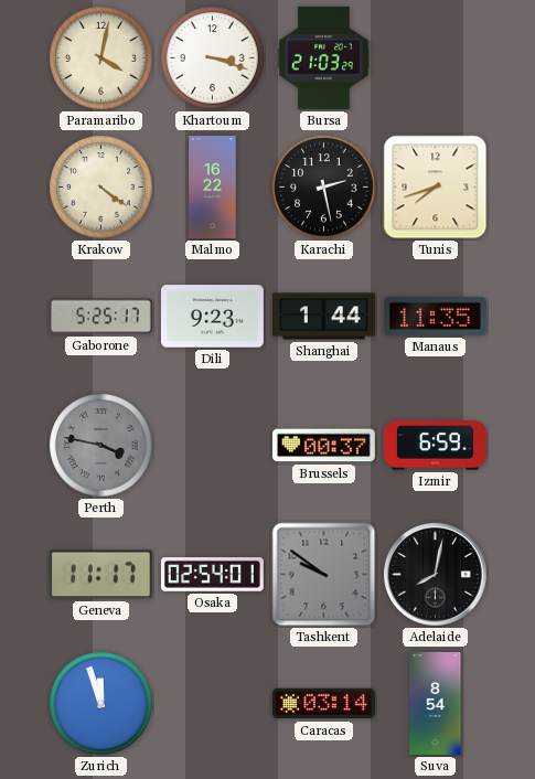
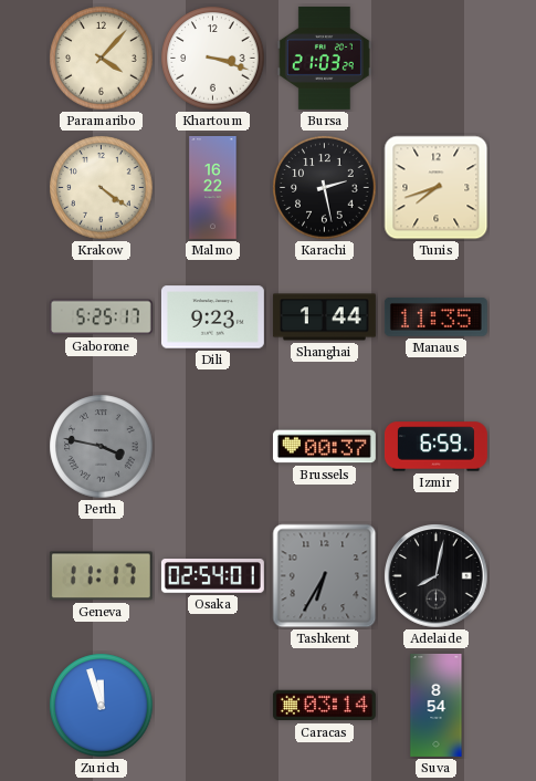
Paramaribo: 4:02 -> 4:07 (102, 59)
Tashkent: 9:51 -> 6:35 (325, 576)
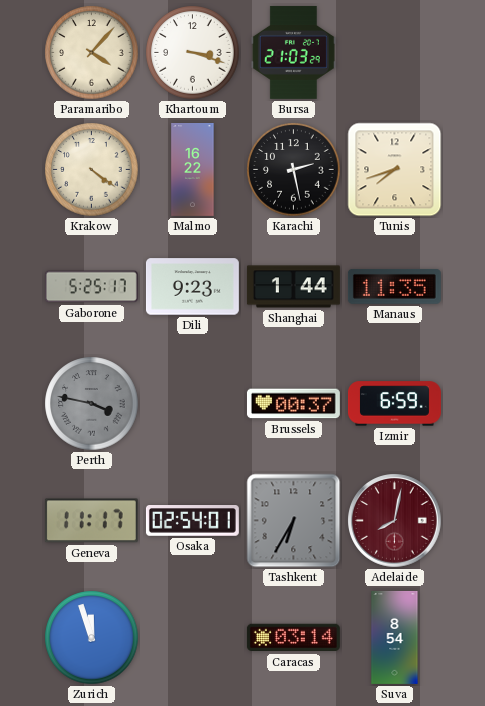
Adelaide dial: black -> burgundy (395, 521)
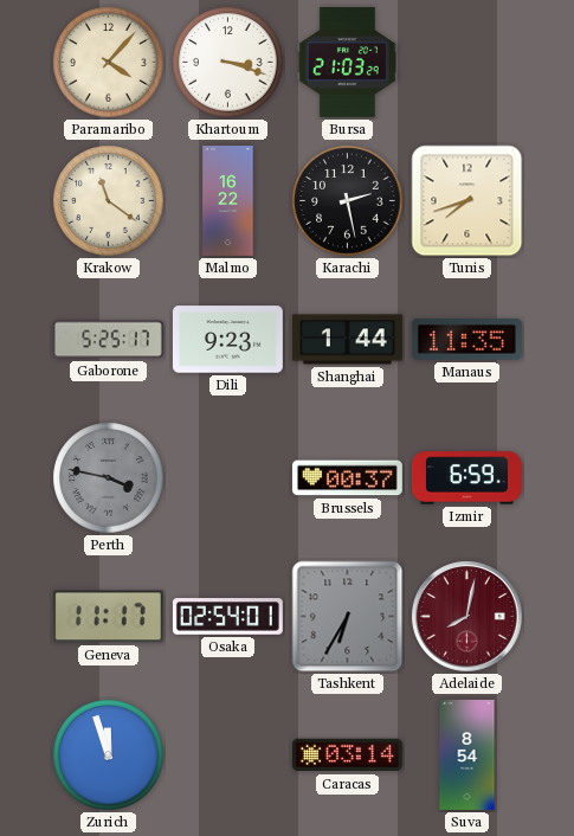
Krakow: 4:21 -> 11:21 (109, 201)
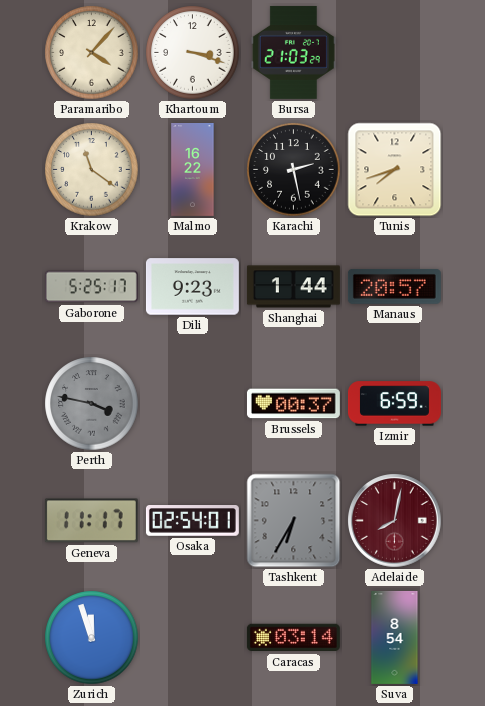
Manaus: 11:35 -> 20:57 (394, 286)
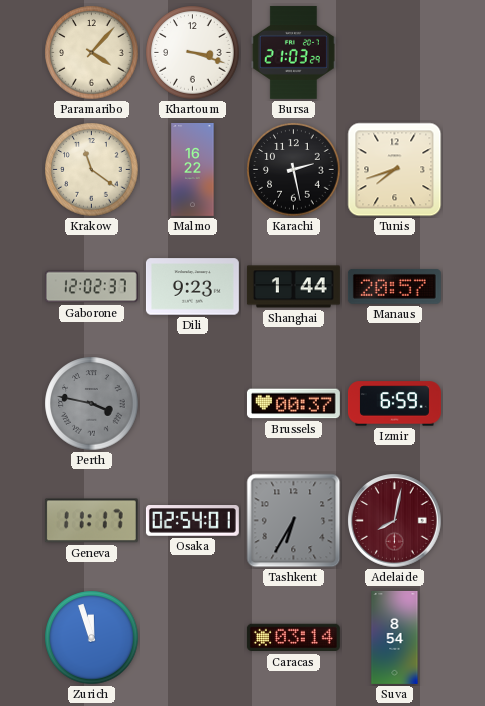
Gaborone: 5:25 -> 12:02 (91, 287)
